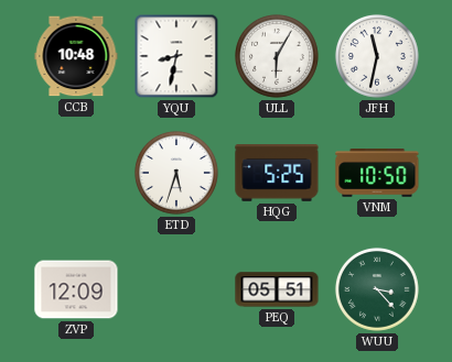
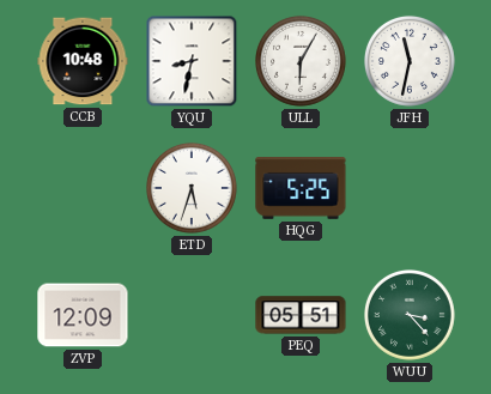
VNM: 10:50 -> none (377, 174)
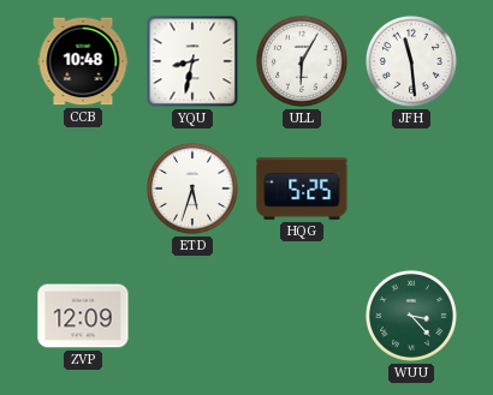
JFH: 11:32 -> 11:29 (411, 61)
PEQ: 05:51 -> none (301, 315)
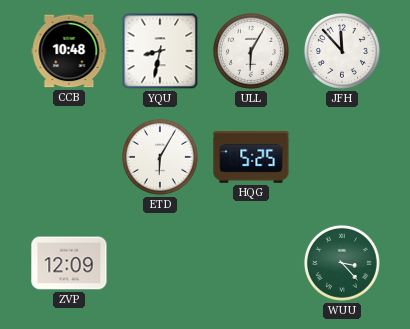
JFH: 11:29 -> 11:53 (342, 51)
ETD: 5:33 -> 6:05 (160, 157)
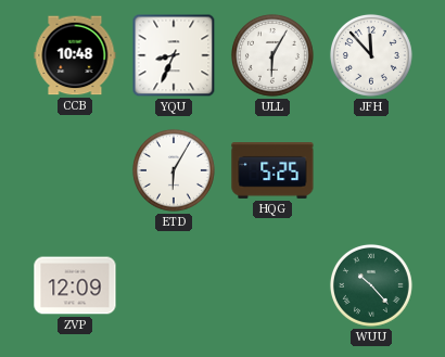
YQU: 8:32 -> 8:34 (174, 55)
WUU: 3:23 -> 10:23 (371, 285)
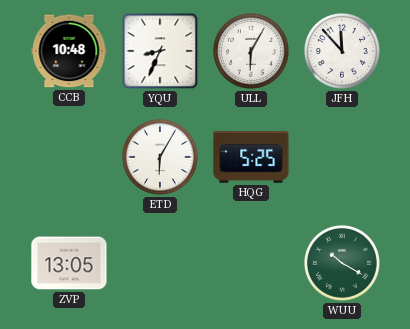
ZVP: 12:09 -> 13:05 (69, 263)
WUU: 10:23 -> 10:20 (342, 263)
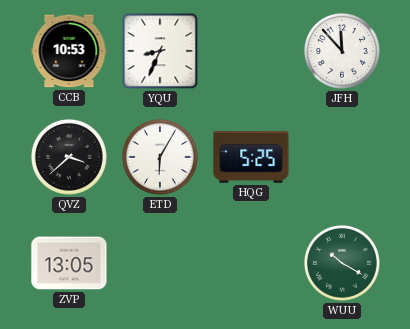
CCB: 10:48 -> 10:53 (69, 51)
ULL: 6:05 -> none (251, 51)
QVZ: none -> 3:38 (69, 157)
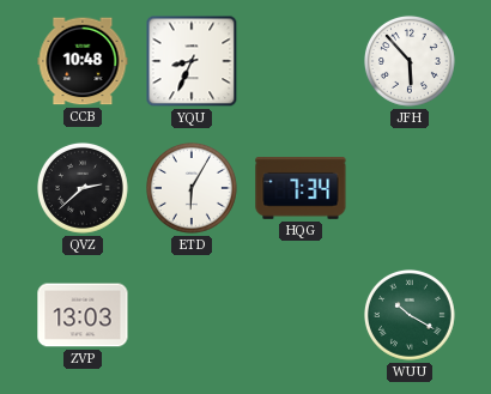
CCB: 10:53 -> 10:48 (83, 61)
JFH: 11:53 -> 5:53 (410, 61)
QVZ: 3:38 -> 2:38 (83, 188)
HQG: 5:25 -> 7:34 (301, 189)
ZVP: 13:05 -> 13:03 (83, 315)
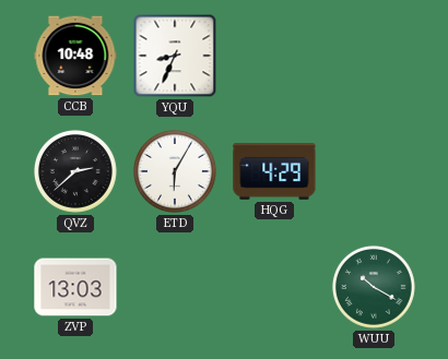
JFH: 5:53 -> none (410, 61)
HQG: 7:34 -> 4:29 (274, 172)
